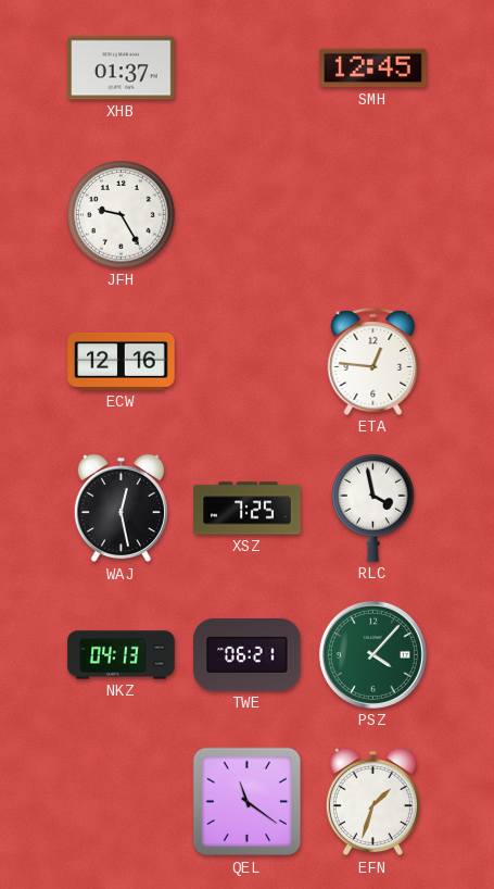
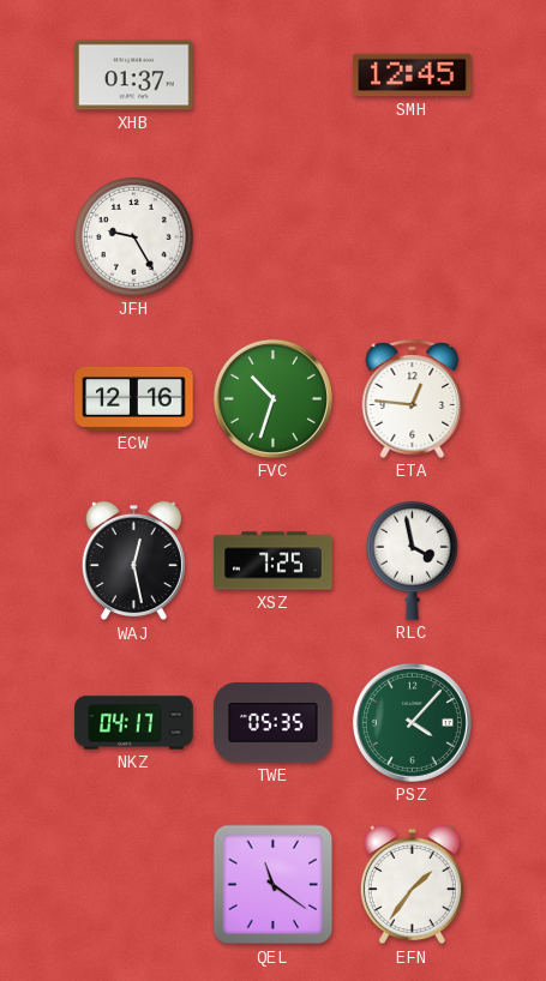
FVC: none -> 10:33 (272, 398)
NKZ: 04:13 -> 04:17 (134, 723)
TWE: 06:21 -> 05:35 (274, 723)
EFN: 1:33 -> 1:36 (412, 885)
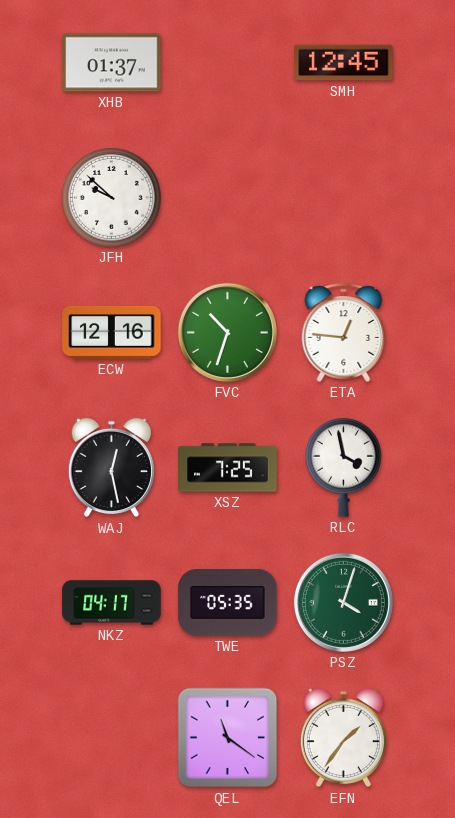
JFH: 9:25 -> 9:52 (112, 198)
PSZ: 4:07 -> 4:03 (343, 602)
